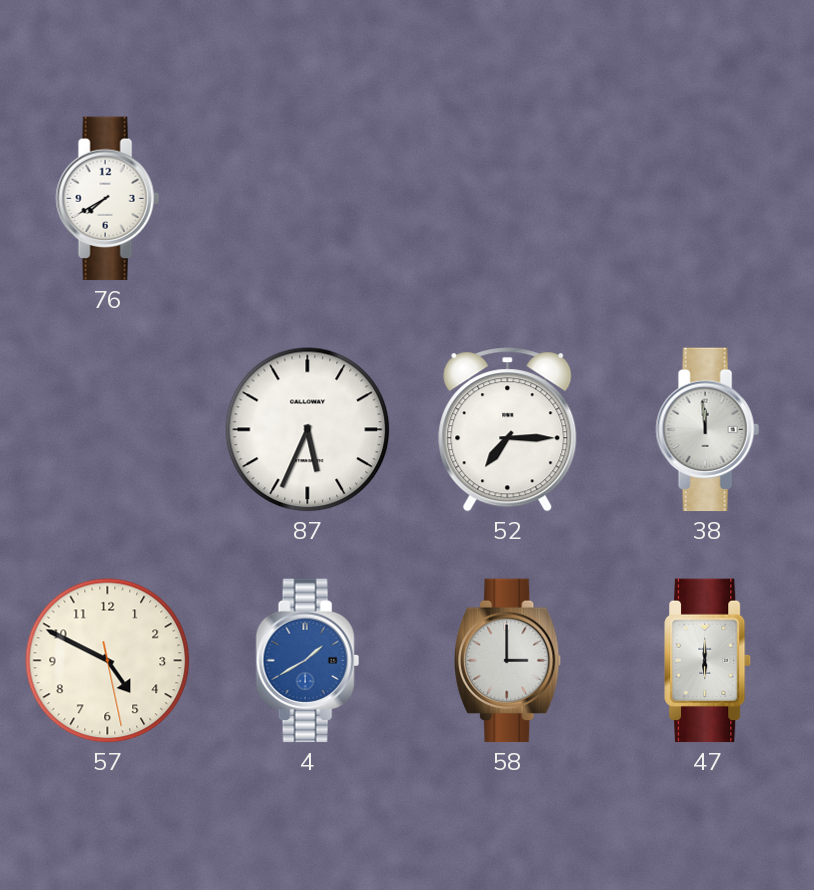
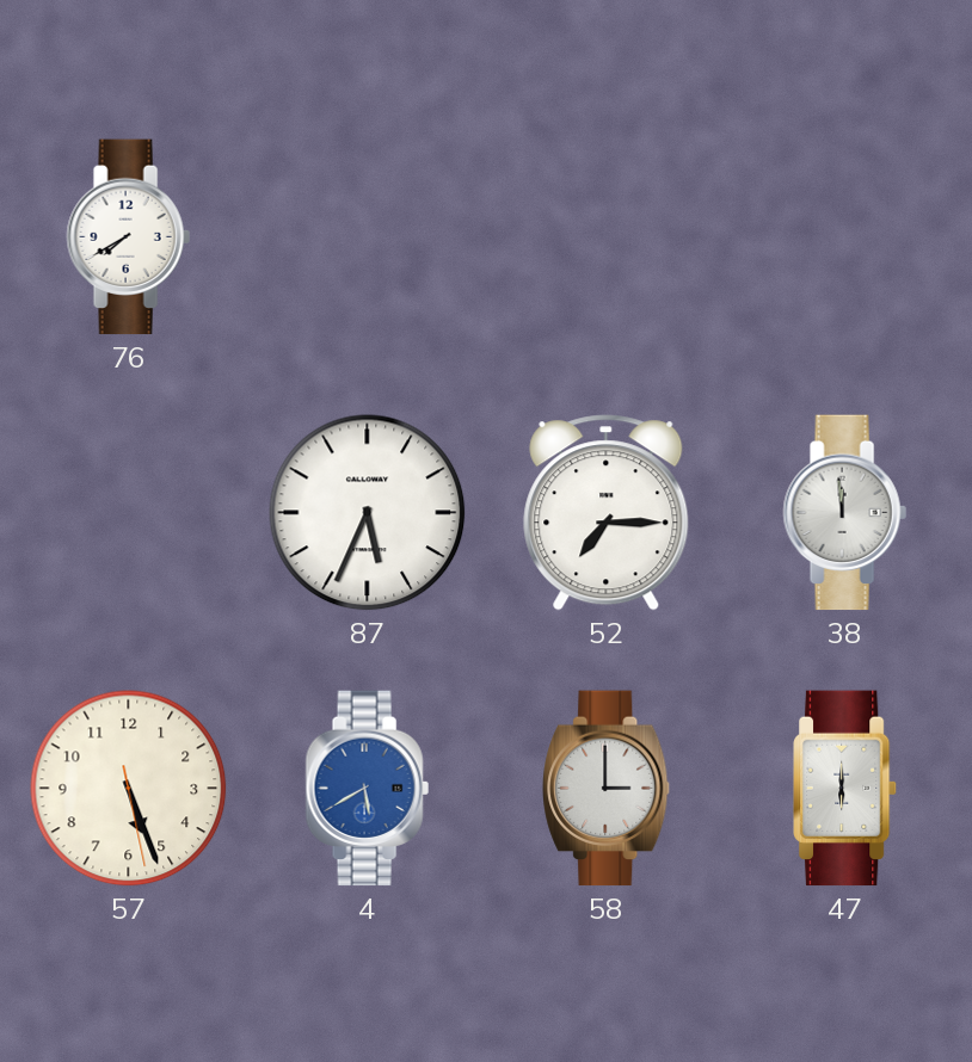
57: 4:49 -> 5:26 (129, 789)
4: 1:40 -> 5:40 (367, 789)
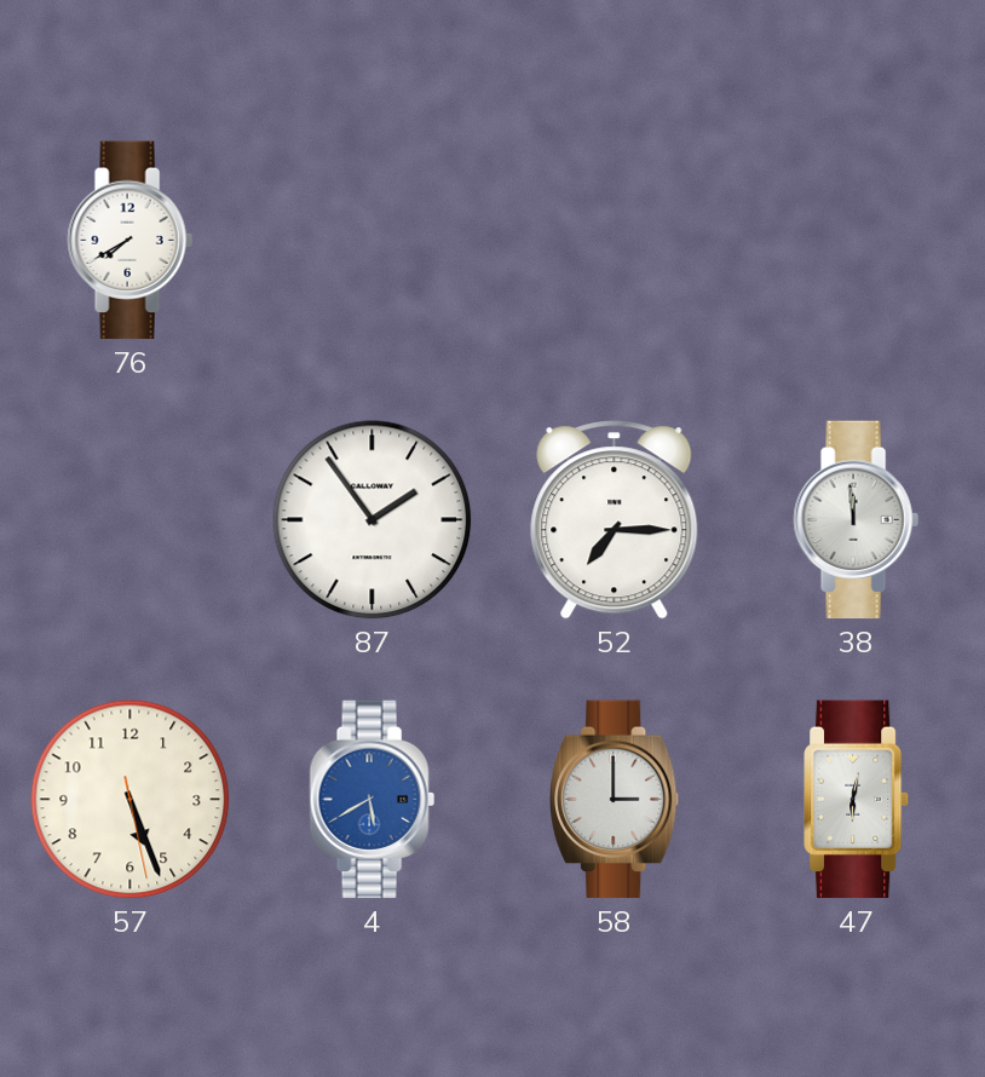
87: 5:34 -> 1:54 (373, 520)
47: 6:00 -> 6:02 (857, 800)
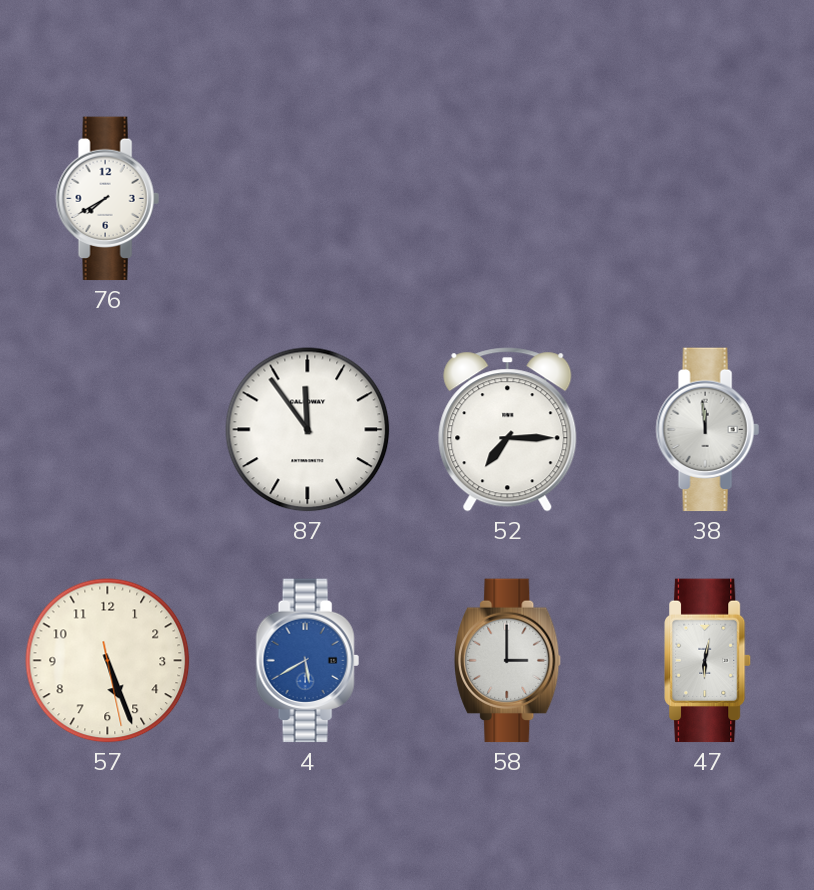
87: 1:54 -> 11:54 (308, 430)
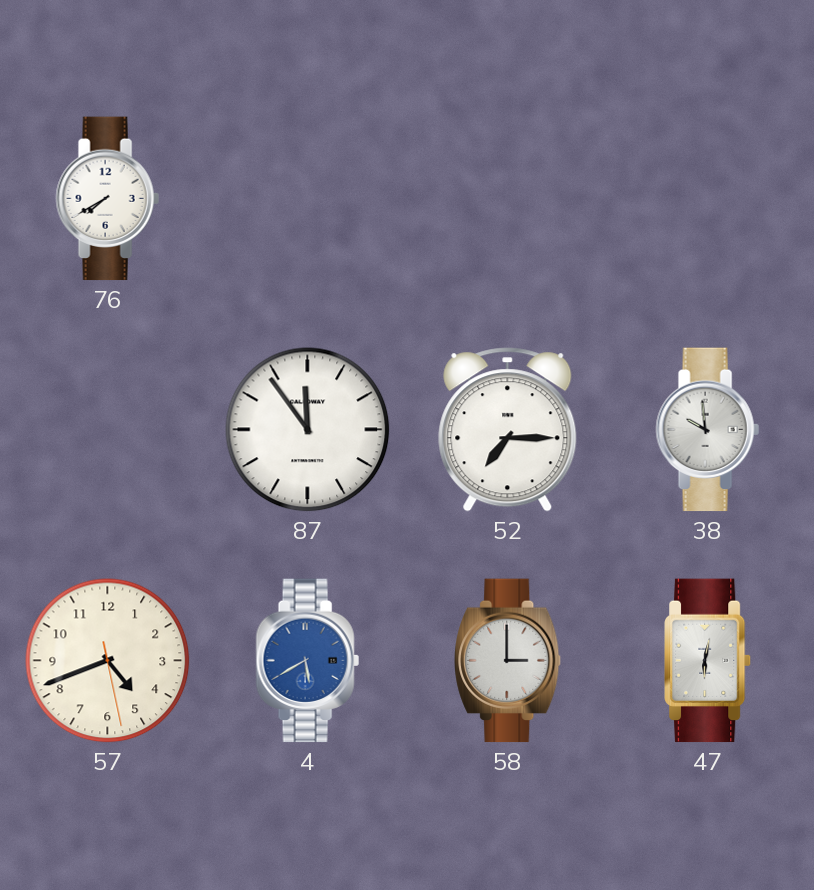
38: 11:59 -> 9:59 (707, 430)
57: 5:26 -> 4:41 (108, 661)
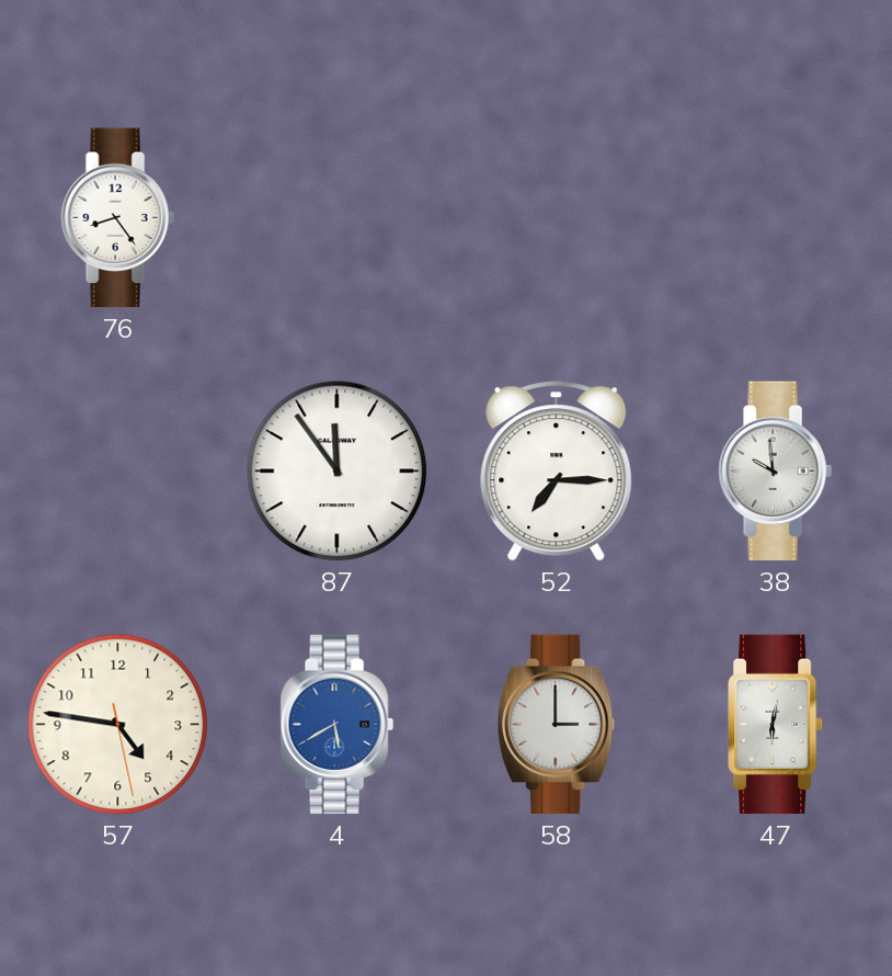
76: 7:40 -> 8:24 (117, 218)
57: 4:41 -> 4:46 (118, 725)
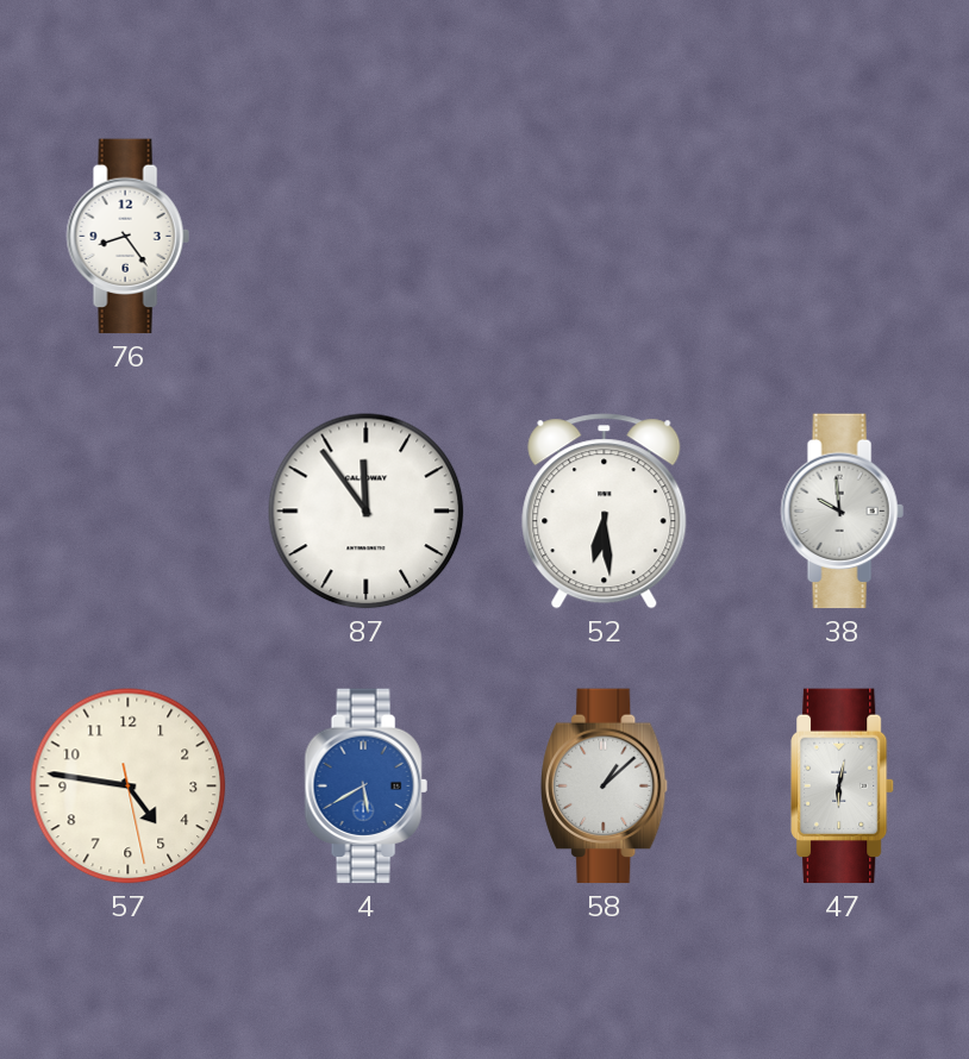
52: 7:15 -> 6:29 (605, 512)
58: 3:00 -> 1:08 (605, 787)
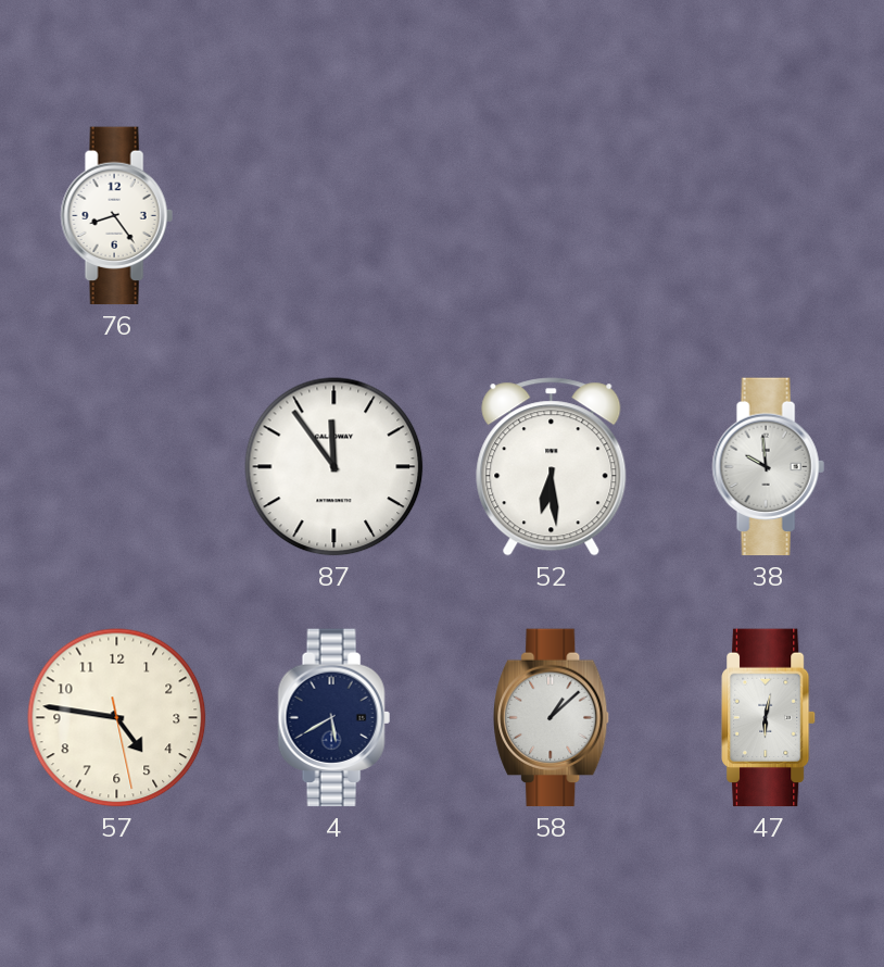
4 dial: blue -> navy (333, 718)
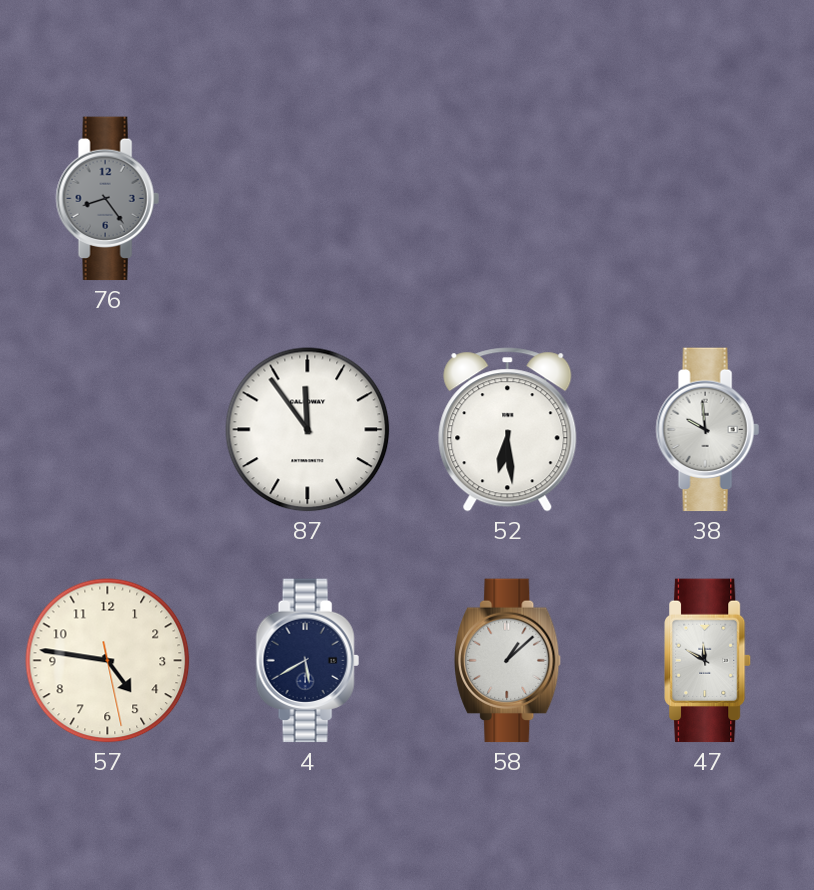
76 dial: white -> grey (107, 199)
47: 6:02 -> 11:50 (708, 661)
